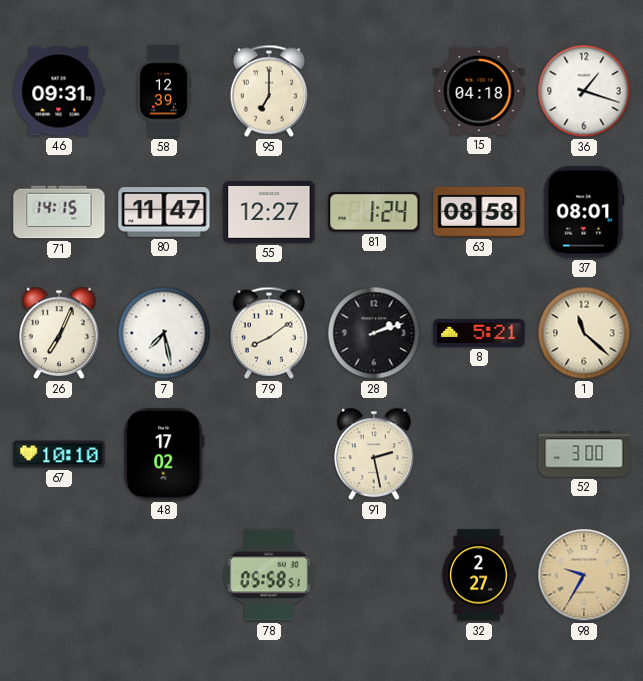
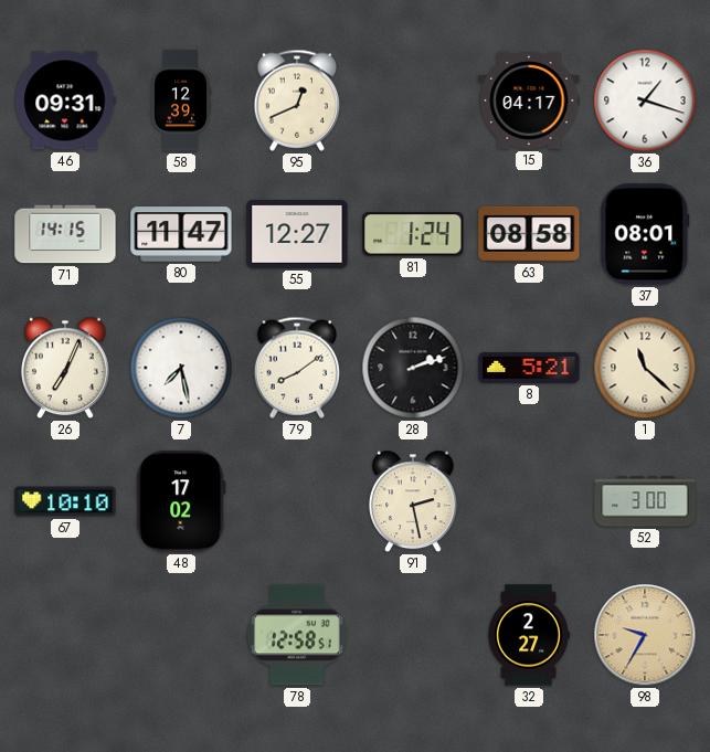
95: 7:00 -> 12:41 (297, 100)
15: 04:18 -> 04:17 (529, 100)
78: 05:58 -> 12:58 (297, 635)
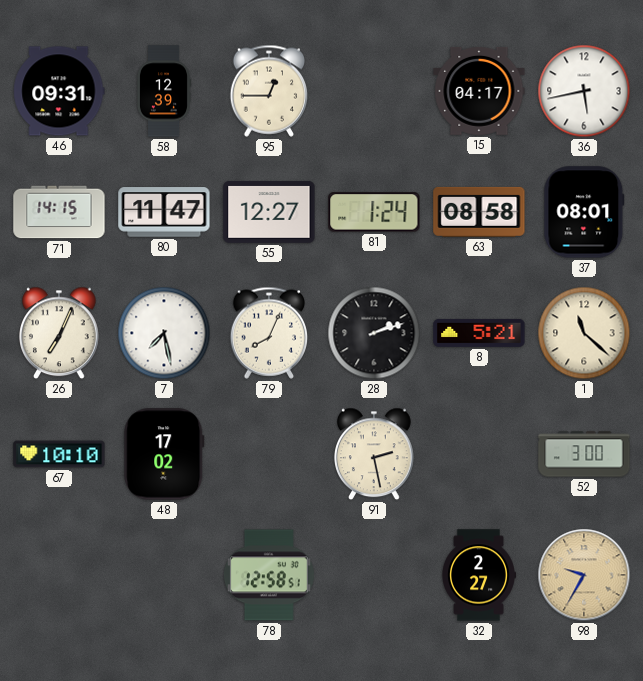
95: 12:41 -> 12:45 (269, 91)
36: 1:18 -> 5:43 (584, 91)
79: 8:09 -> 8:04 (269, 333)
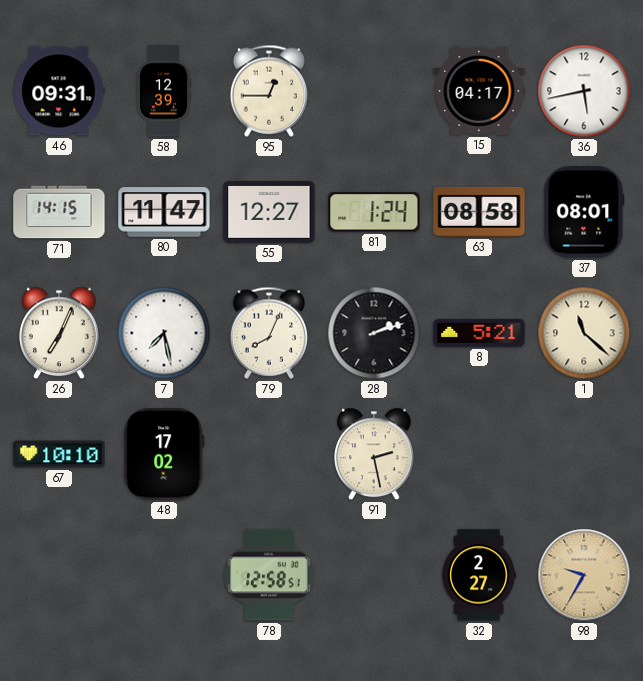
52: 3:00 -> none (584, 454)
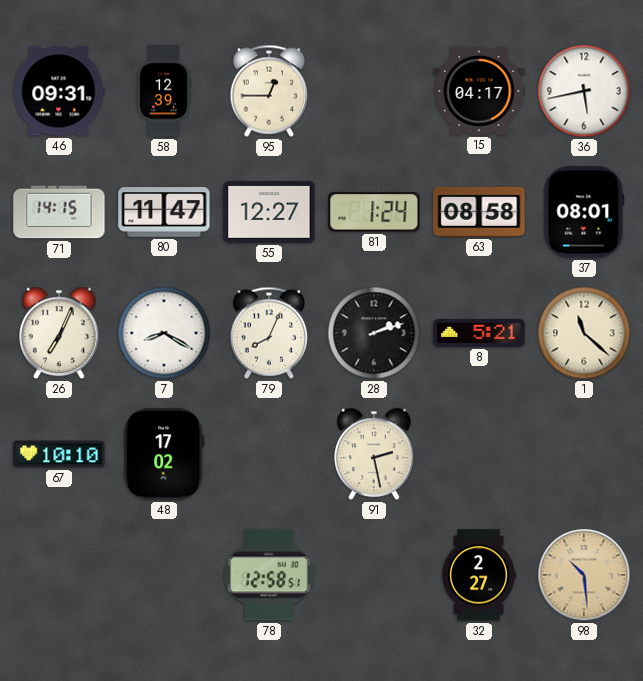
7: 7:28 -> 8:20 (164, 333)
98: 9:35 -> 10:29 (584, 575)
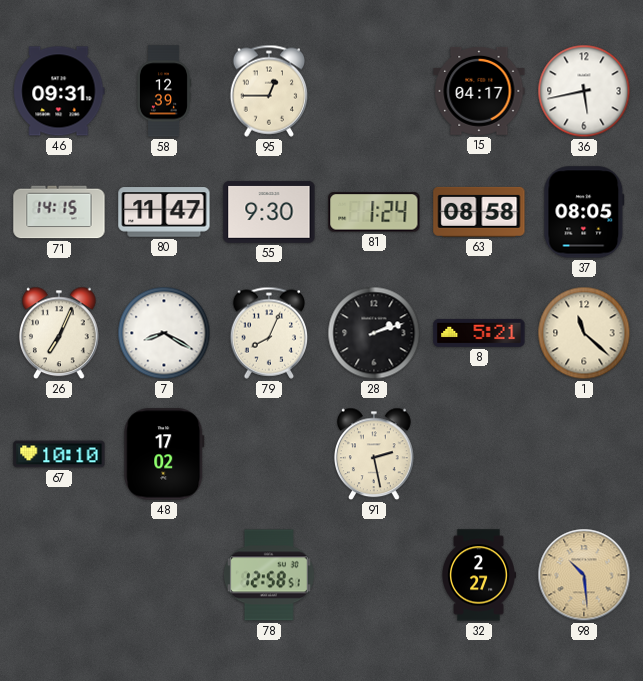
55: 12:27 -> 9:30 (269, 213)
37: 08:01 -> 08:05 (584, 212)
